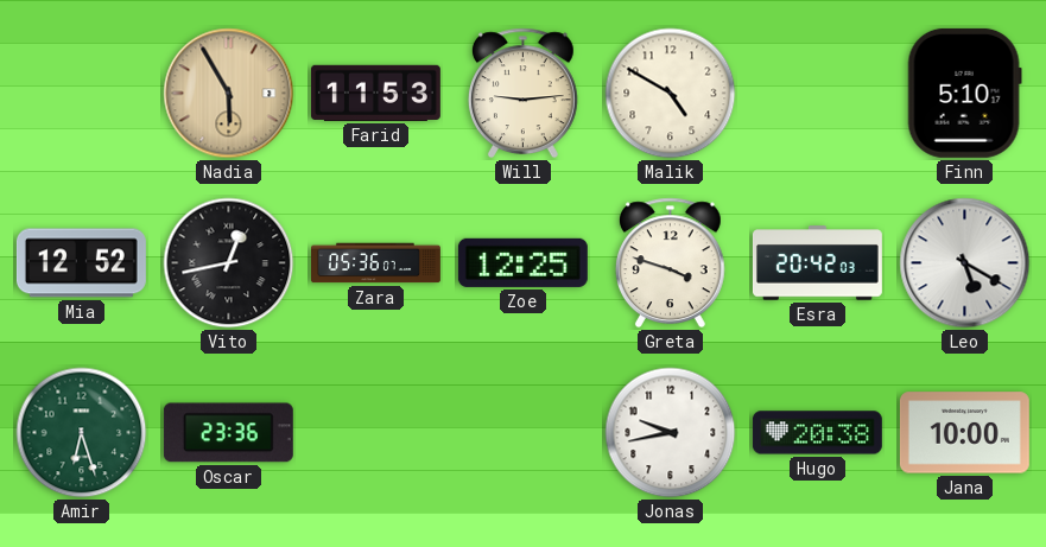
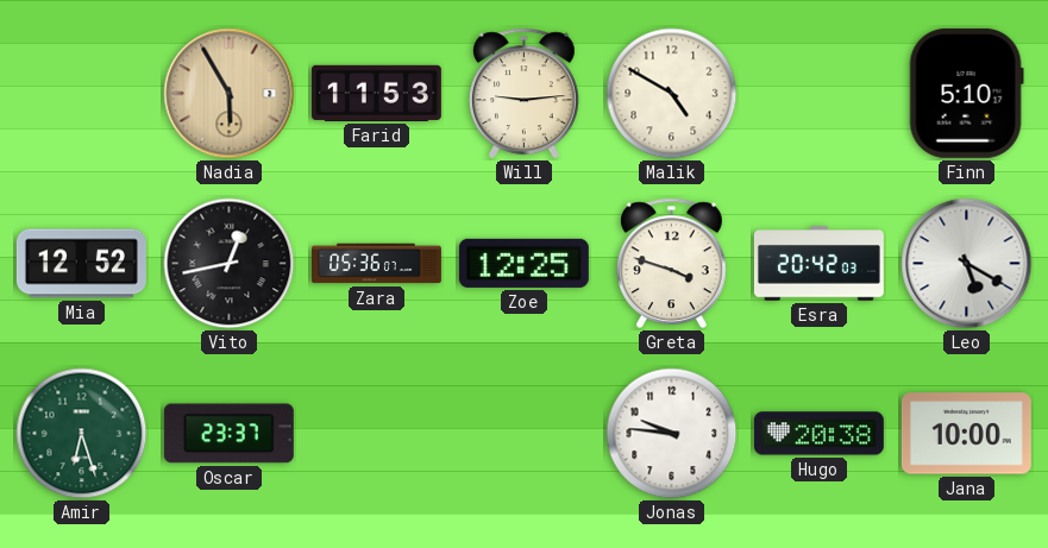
Oscar: 23:36 -> 23:37 (228, 434)
Jonas: 9:43 -> 9:46 (672, 434)
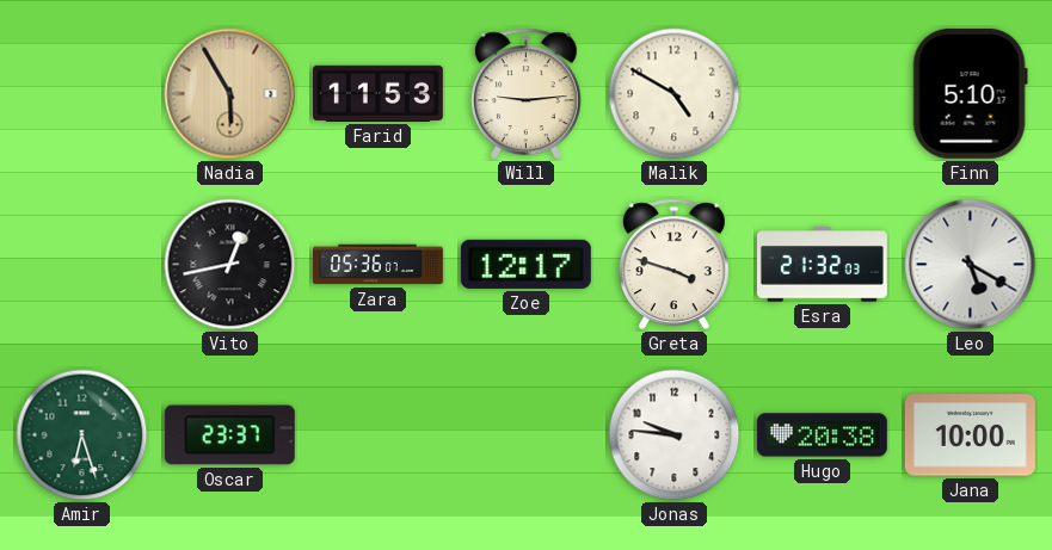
Mia: 12:52 -> none (81, 264)
Zoe: 12:25 -> 12:17 (525, 264)
Esra: 20:42 -> 21:32 (822, 265)
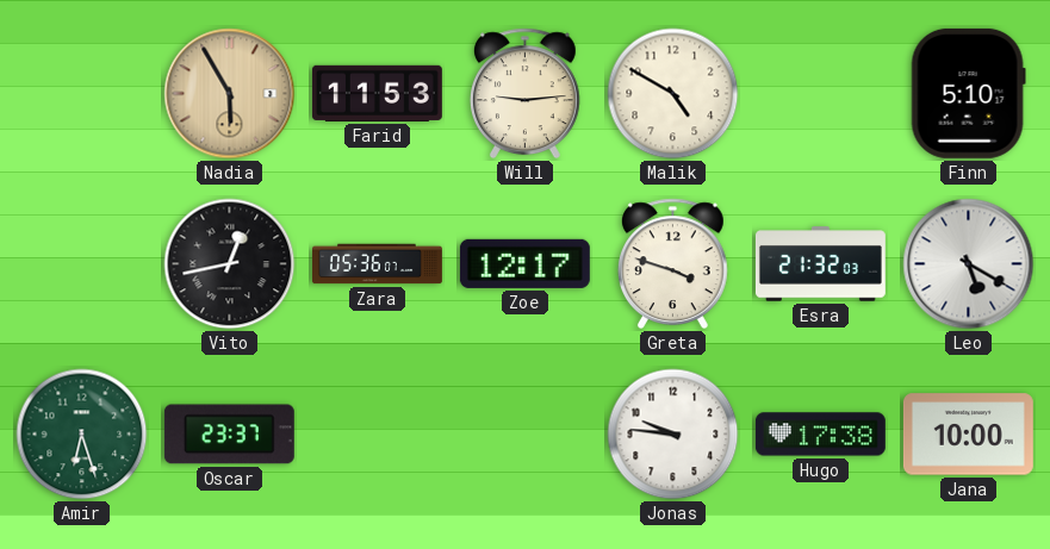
Hugo: 20:38 -> 17:38 (820, 435)
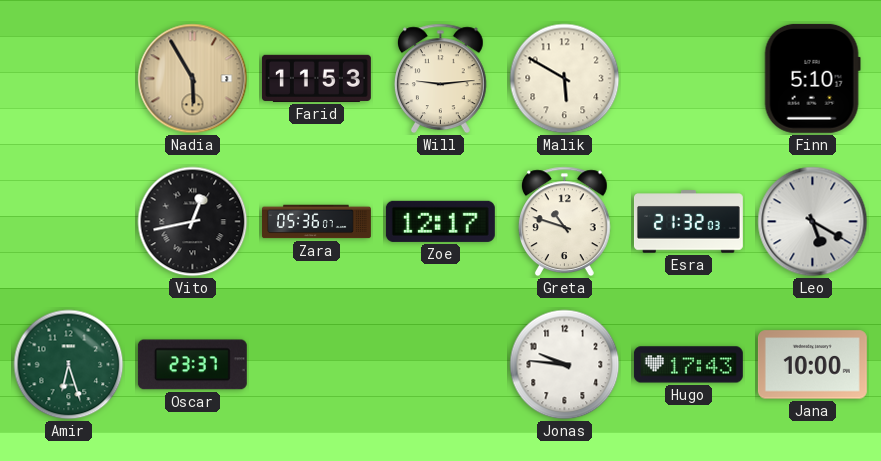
Malik: 4:50 -> 5:50 (565, 79)
Greta: 3:48 -> 10:48 (564, 222)
Hugo: 17:38 -> 17:43 (688, 365)
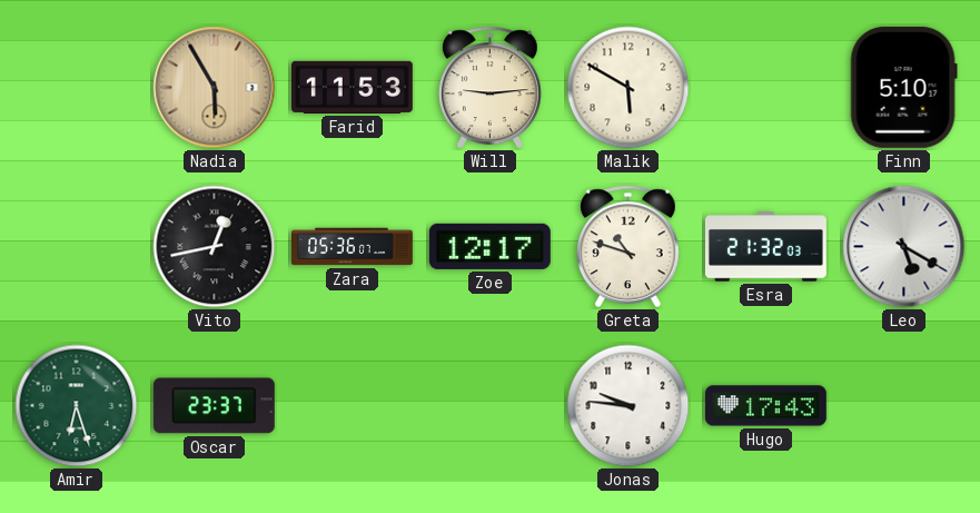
Jana: 10:00 -> none (812, 365)
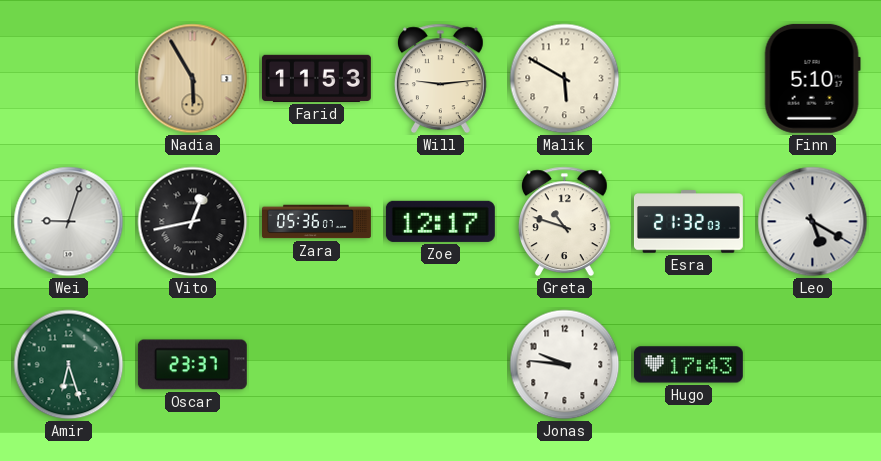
Wei: none -> 9:03 (69, 222)
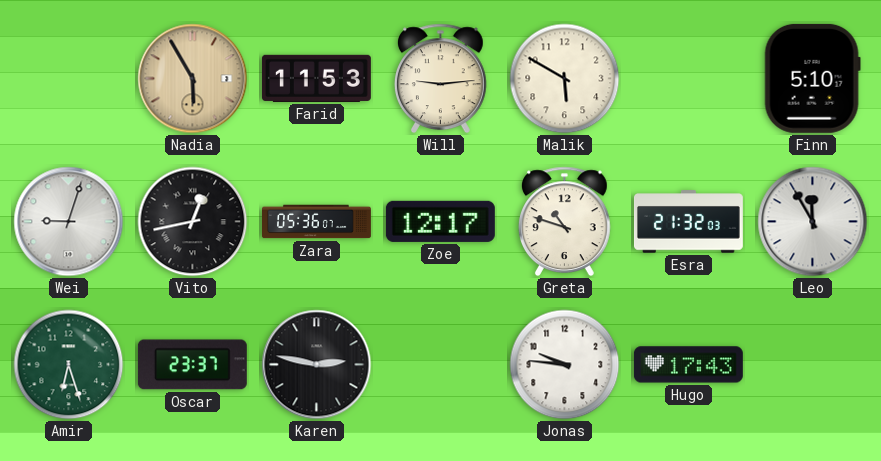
Leo: 5:20 -> 11:55 (813, 222)
Karen: none -> 2:47 (317, 365)
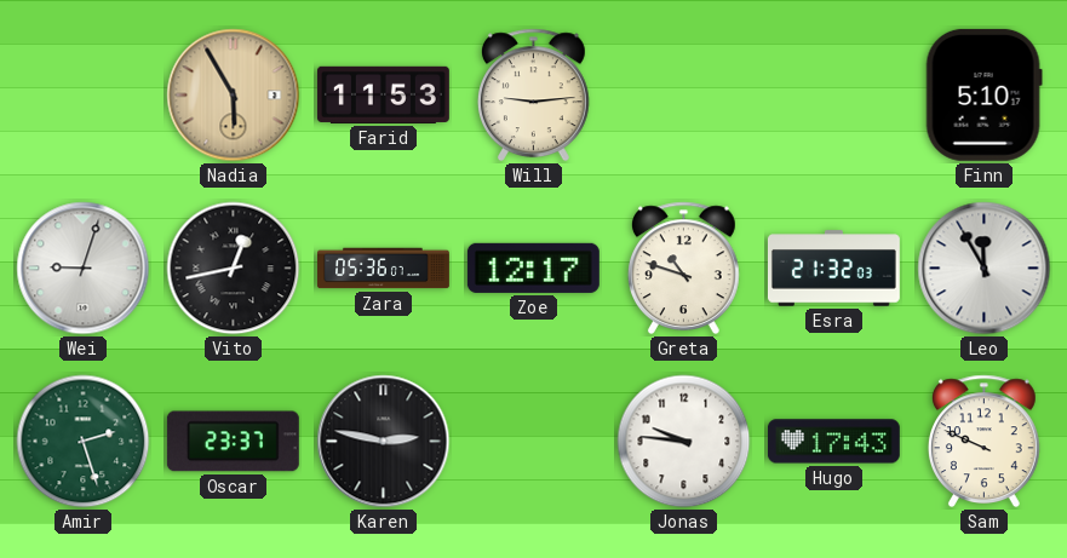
Malik: 5:50 -> none (565, 79)
Amir: 6:27 -> 2:27 (84, 442)
Sam: none -> 9:49 (983, 442)
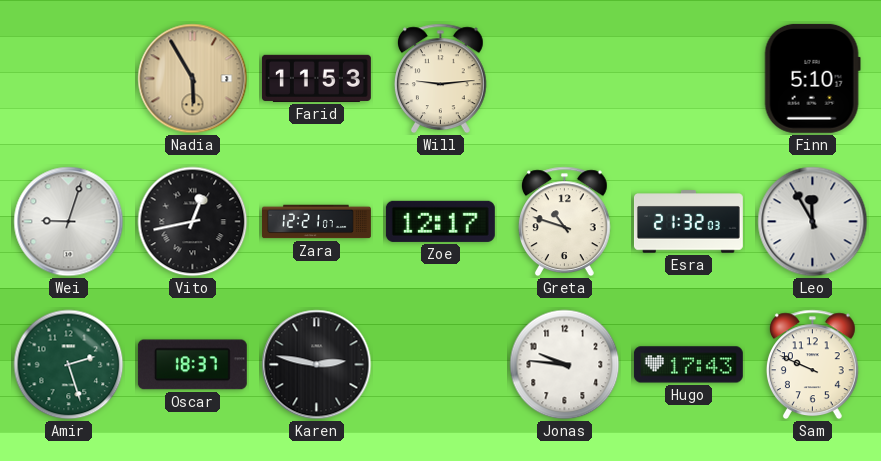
Zara: 05:36 -> 12:21 (317, 222)
Oscar: 23:37 -> 18:37 (192, 365)
